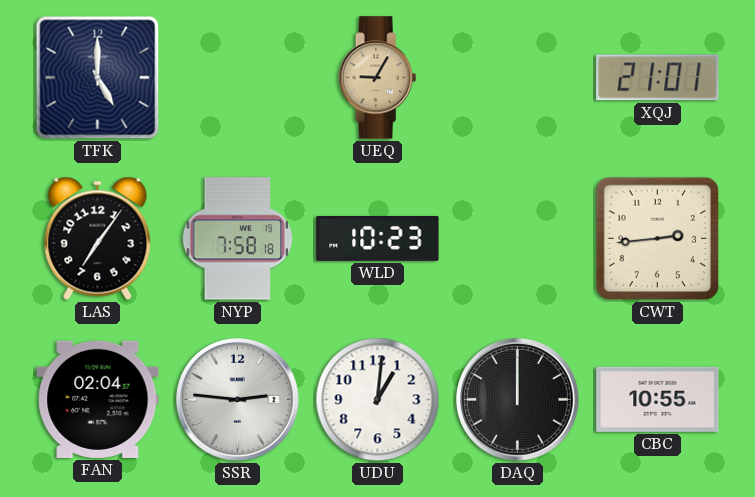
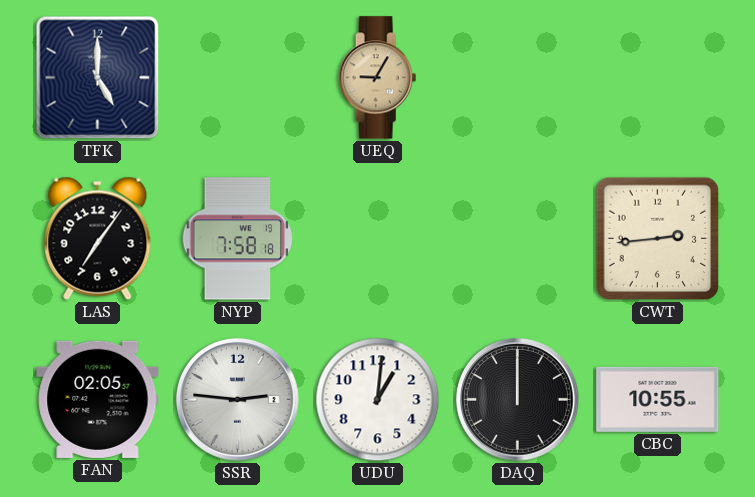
XQJ: 21:01 -> none (658, 78)
WLD: 10:23 -> none (378, 238)
FAN: 02:04 -> 02:05 (98, 399)
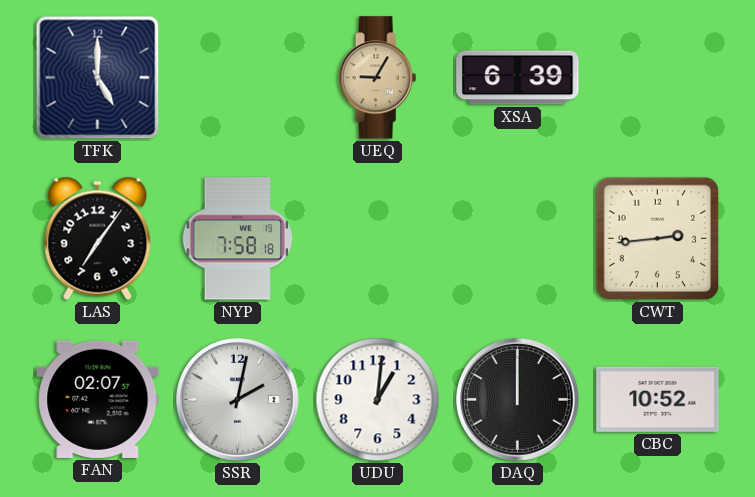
XSA: none -> 6:39 (518, 78)
FAN: 02:05 -> 02:07 (98, 399)
SSR: 2:46 -> 2:02 (238, 400)
CBC: 10:55 -> 10:52 (658, 399)
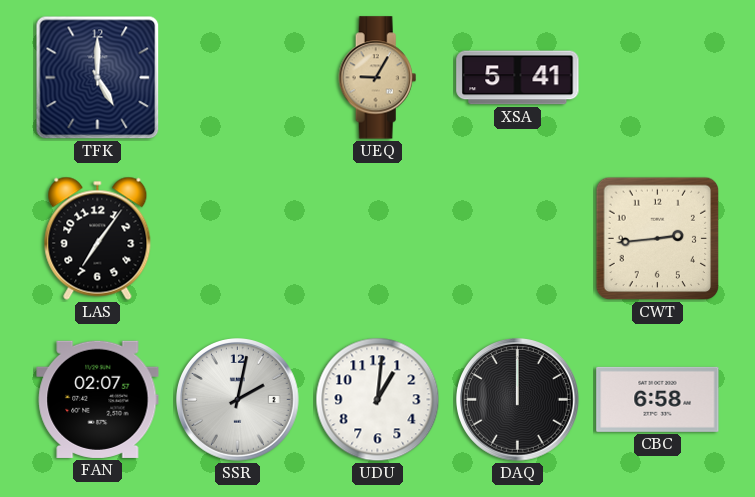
XSA: 6:39 -> 5:41 (518, 78)
NYP: 7:58 -> none (238, 239)
CBC: 10:52 -> 6:58 (658, 399)
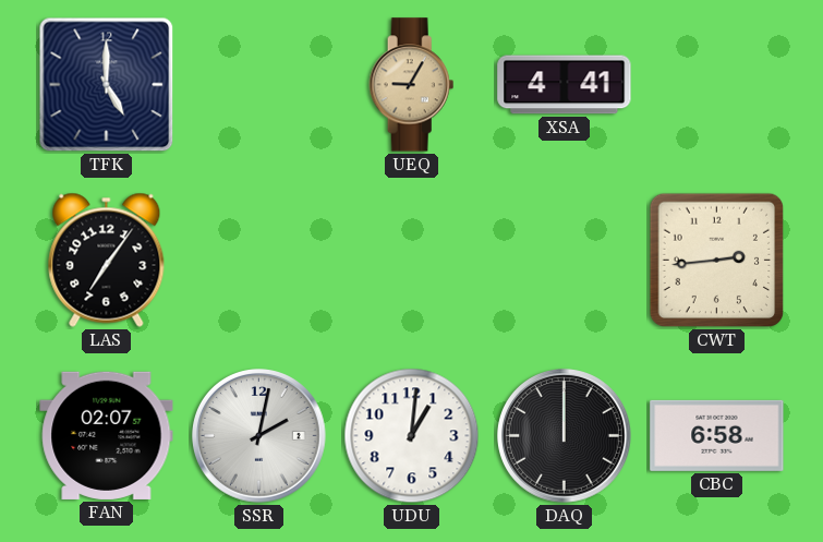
XSA: 5:41 -> 4:41 (565, 85)
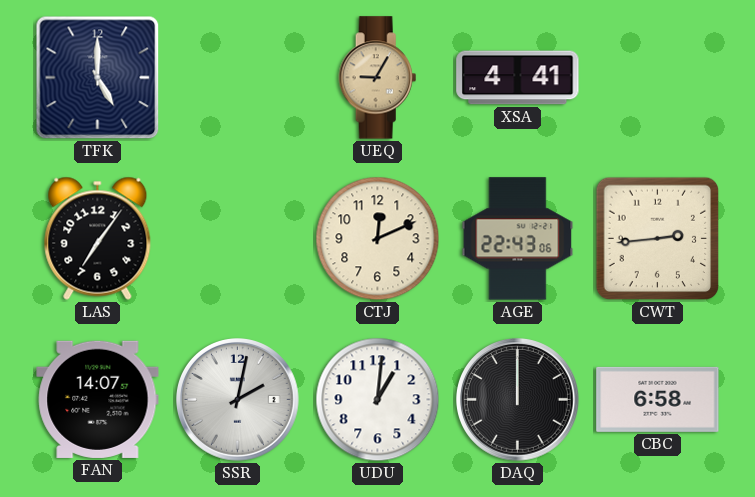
CTJ: none -> 12:11 (378, 239)
AGE: none -> 22:43 (518, 239)
FAN: 02:07 -> 14:07 (98, 399)
